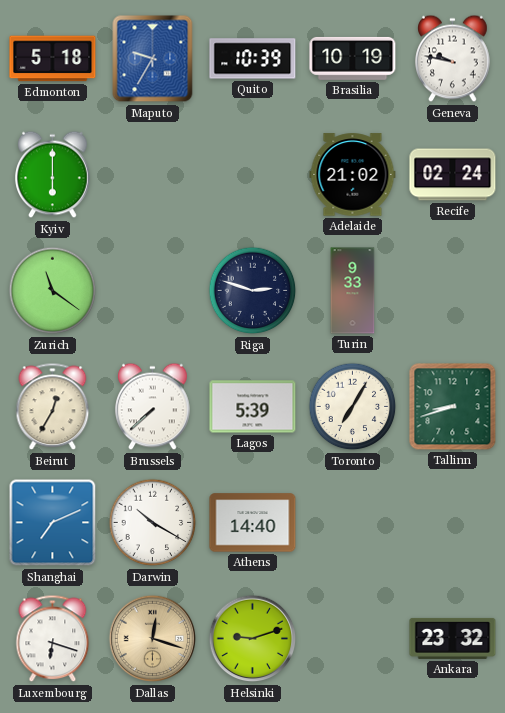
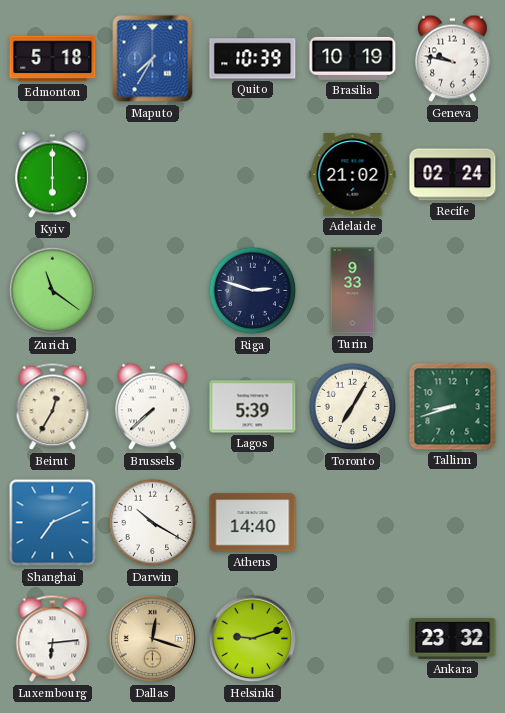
Maputo: 9:35 -> 7:35 (153, 59)
Luxembourg: 6:18 -> 6:14 (53, 639)
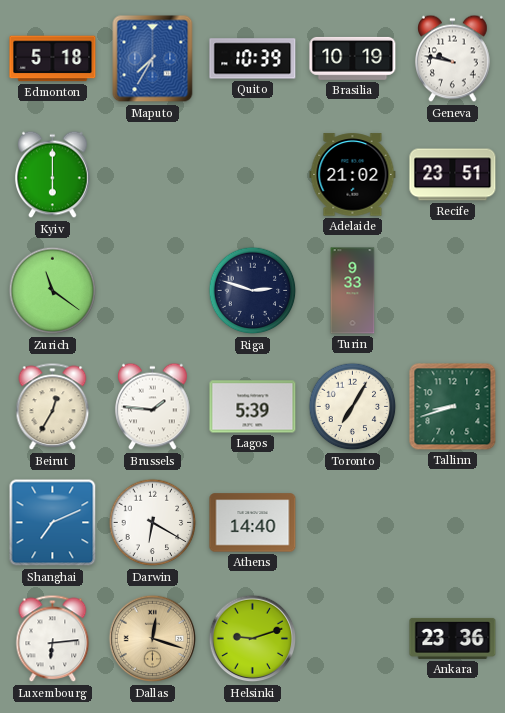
Recife: 02:24 -> 23:51 (453, 175)
Brussels: 7:38 -> 1:46 (153, 407)
Darwin: 10:20 -> 6:20 (153, 523)
Ankara: 23:32 -> 23:36 (453, 638)
